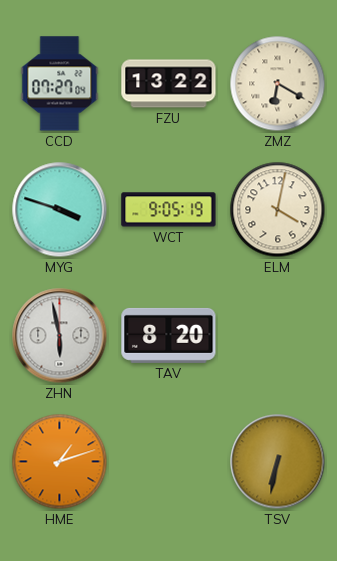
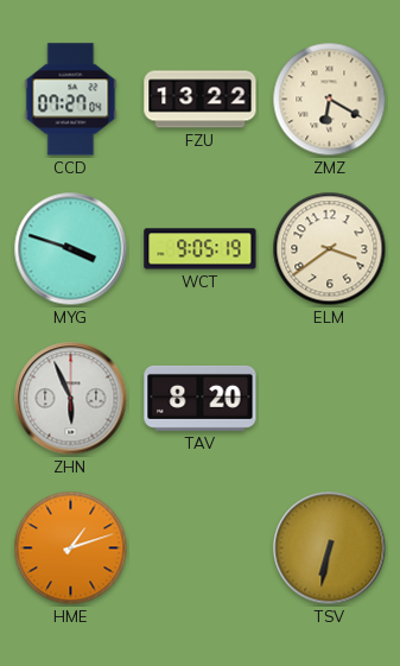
ELM: 4:02 -> 3:39 (330, 249)
ZHN: 5:58 -> 5:56 (71, 399)
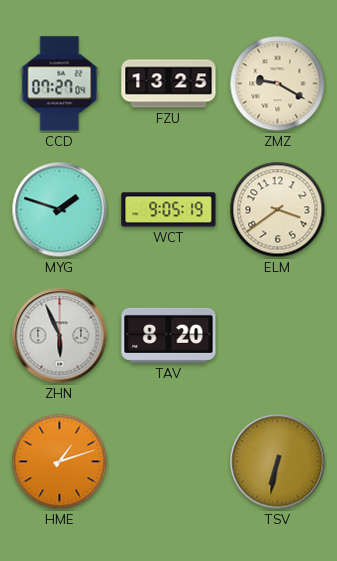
FZU: 13:22 -> 13:25 (169, 84)
ZMZ: 6:20 -> 9:20 (278, 84)
MYG: 3:48 -> 1:48 (60, 210)
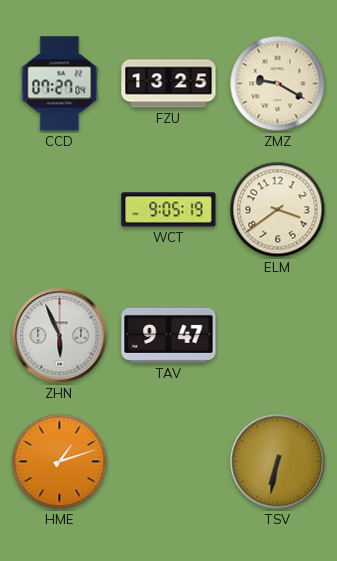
MYG: 1:48 -> none (60, 210)
TAV: 8:20 -> 9:47 (169, 335)
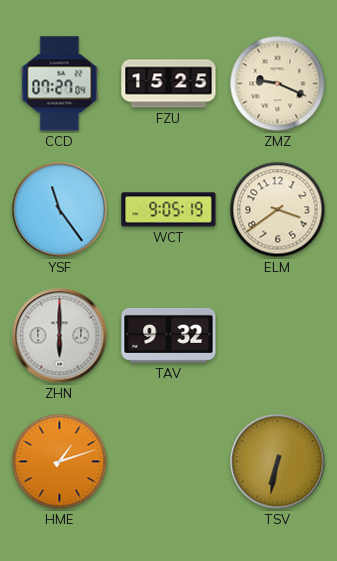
FZU: 13:25 -> 15:25 (169, 84)
ZMZ: 9:20 -> 9:19 (278, 84)
YSF: none -> 11:24 (60, 210)
ZHN: 5:56 -> 6:00 (60, 336)
TAV: 9:47 -> 9:32 (169, 335)
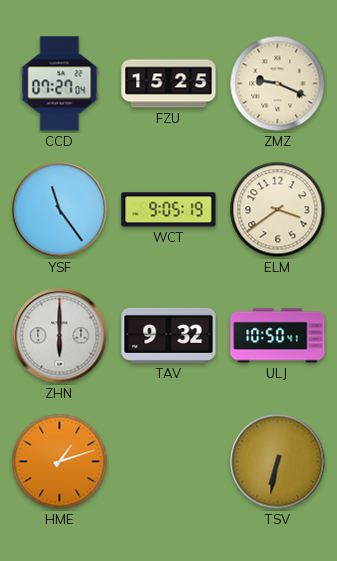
ULJ: none -> 10:50 (278, 336)
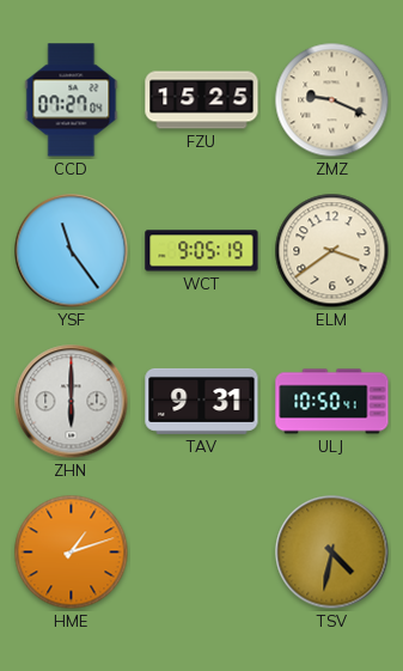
TAV: 9:32 -> 9:31 (202, 401)
TSV: 6:32 -> 4:32 (332, 553)
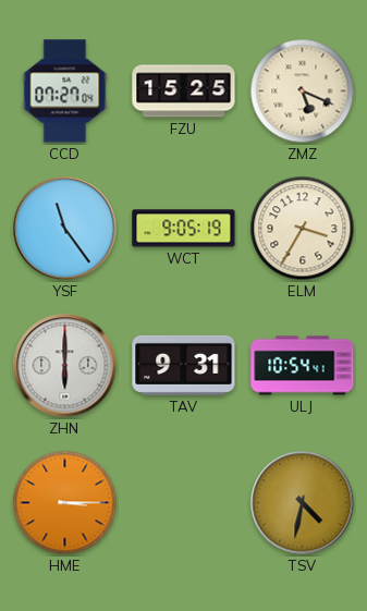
ZMZ: 9:19 -> 5:19 (303, 91)
ELM: 3:39 -> 3:35 (303, 229)
ULJ: 10:50 -> 10:54 (303, 366)
HME: 1:12 -> 3:15 (65, 503)
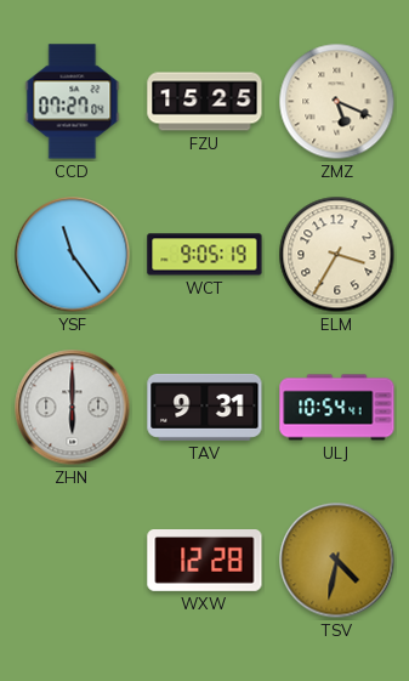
HME: 3:15 -> none (65, 503)
WXW: none -> 12:28 (205, 561)
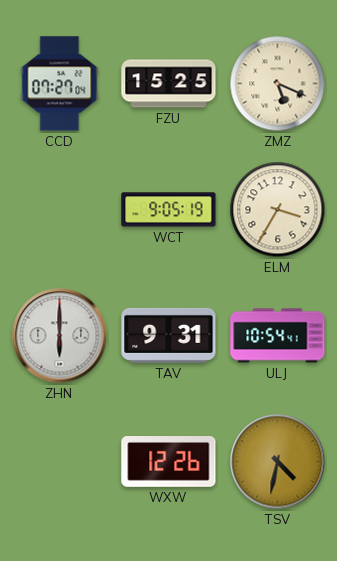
YSF: 11:24 -> none (73, 255)
WXW: 12:28 -> 12:26 (169, 462)
